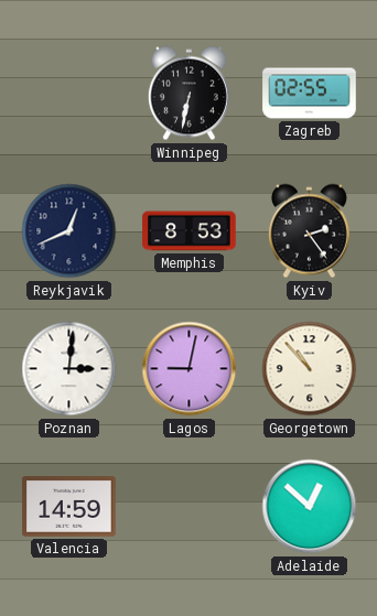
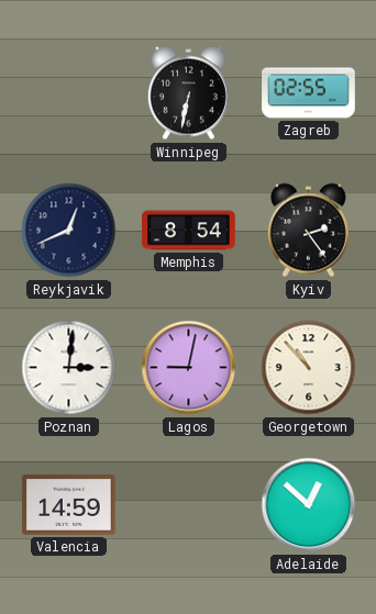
Memphis: 8:53 -> 8:54 (189, 231)
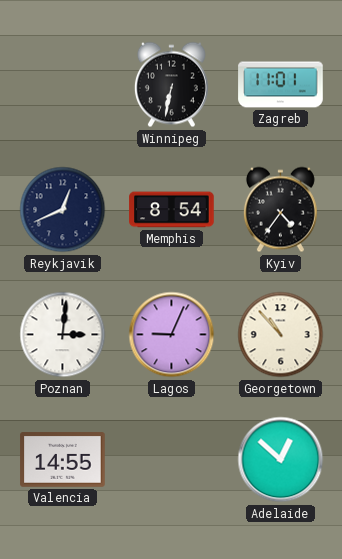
Zagreb: 02:55 -> 11:01 (281, 85)
Kyiv: 2:24 -> 4:36 (280, 210)
Lagos: 9:02 -> 9:04 (172, 335)
Valencia: 14:59 -> 14:55 (63, 460)
